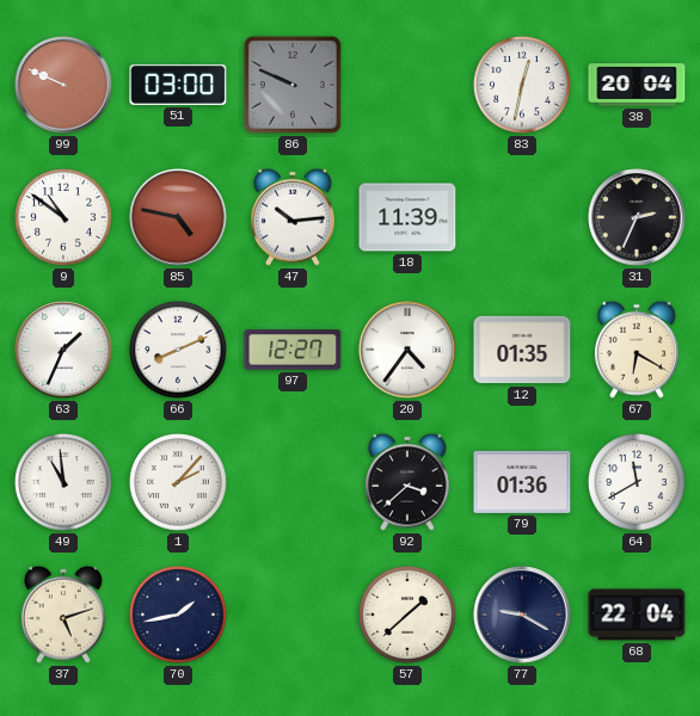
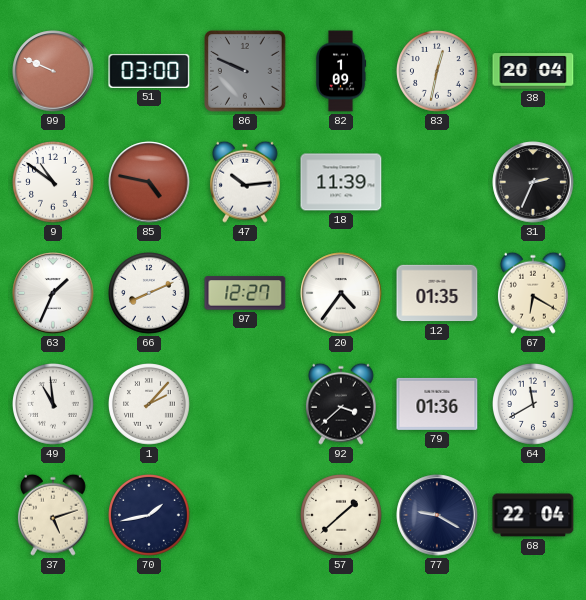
82: none -> 1:09 (341, 71)
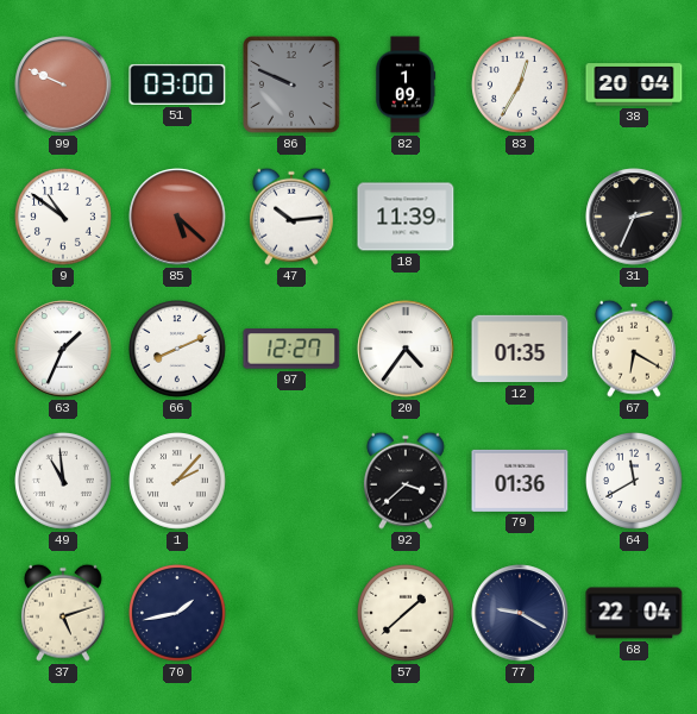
83: 12:32 -> 12:35 (521, 86)
85: 4:47 -> 5:22 (177, 217)
